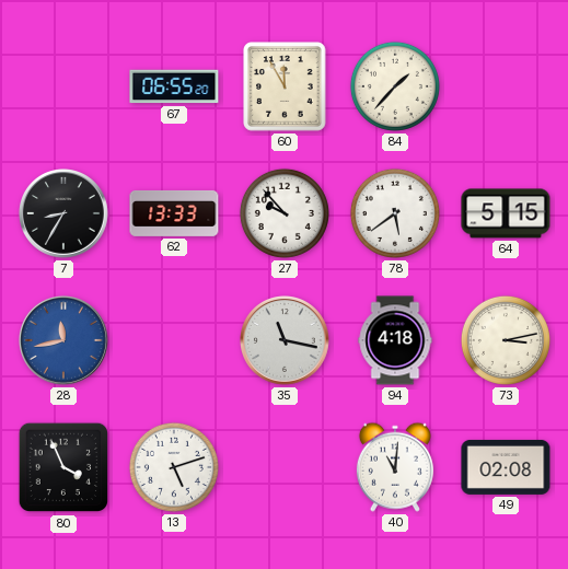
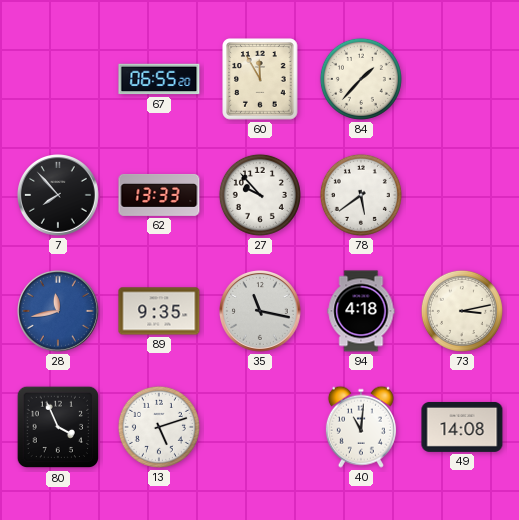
7: 8:35 -> 7:53 (59, 196)
64: 5:15 -> none (506, 213)
89: none -> 9:35 (159, 311)
49: 02:08 -> 14:08 (462, 427)
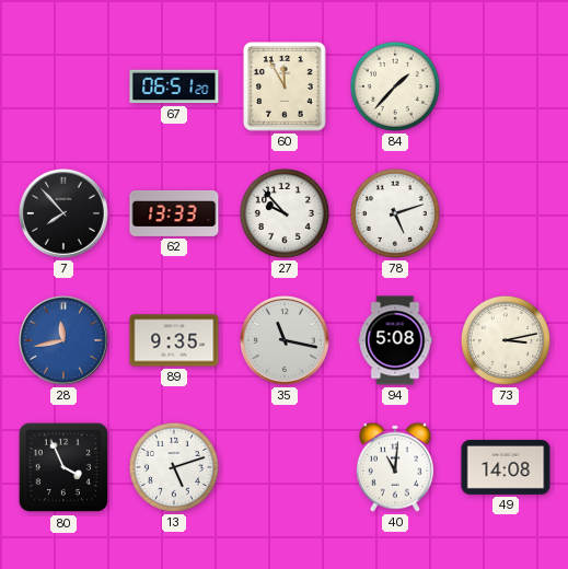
67: 06:55 -> 06:51 (174, 86)
78: 5:39 -> 5:12 (395, 213)
94: 4:18 -> 5:08 (395, 340)
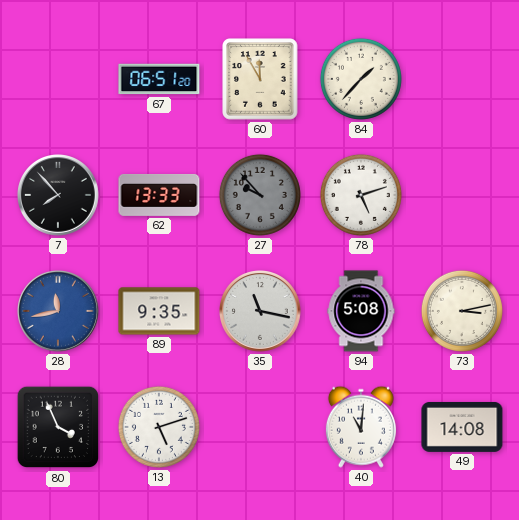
27 dial: white -> grey (260, 195)
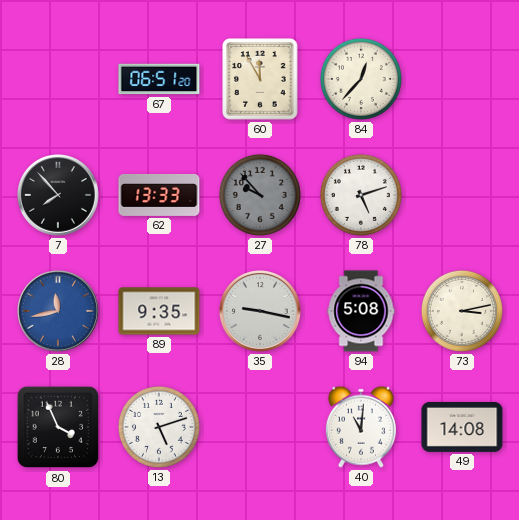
84: 1:37 -> 12:37 (361, 79)
35: 11:17 -> 9:17 (261, 312)
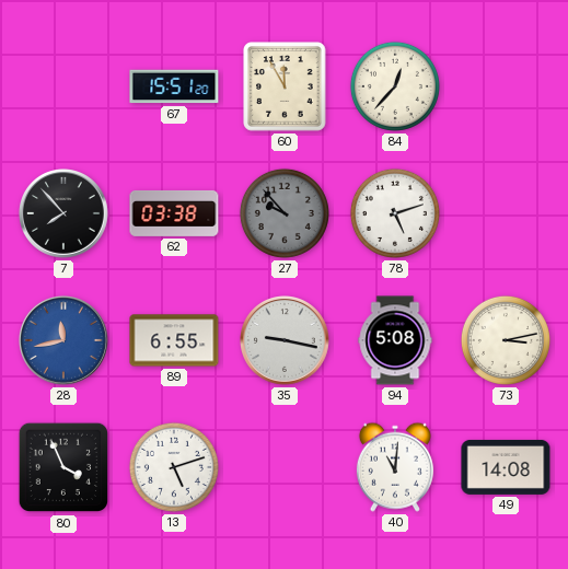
67: 06:51 -> 15:51 (174, 86)
62: 13:33 -> 03:38 (174, 213)
89: 9:35 -> 6:55 (174, 340)
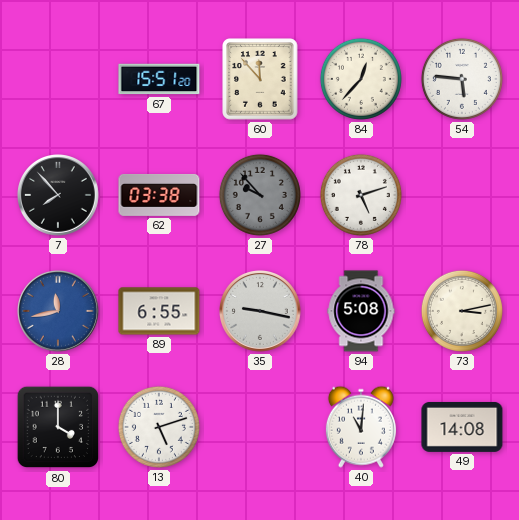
60: 11:55 -> 11:53 (260, 79)
54: none -> 5:46 (462, 79)
80: 3:56 -> 4:00 (58, 427)
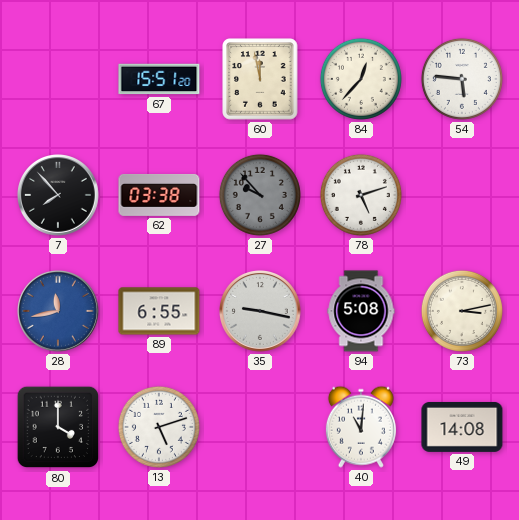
60: 11:53 -> 11:58 (260, 79)
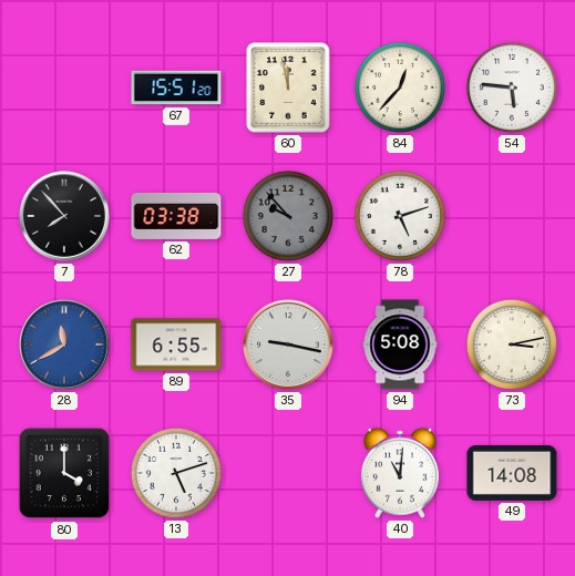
28: 11:43 -> 11:40 (65, 346)
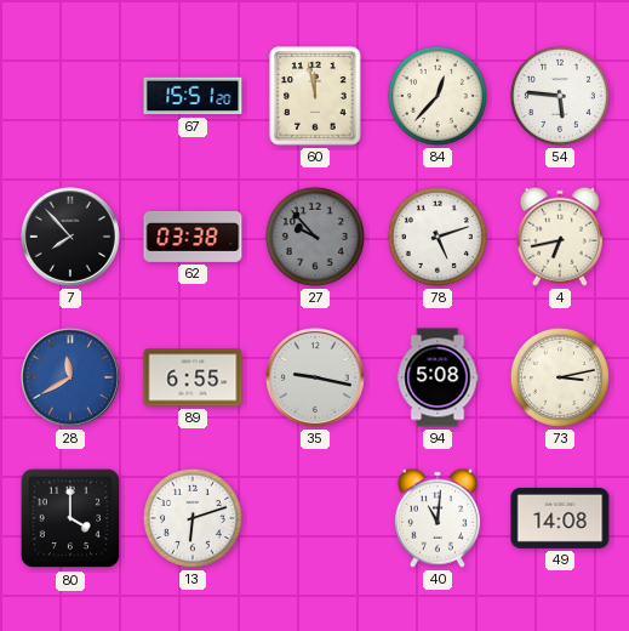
4: none -> 6:43 (560, 237)
13: 5:12 -> 6:12 (193, 518)
